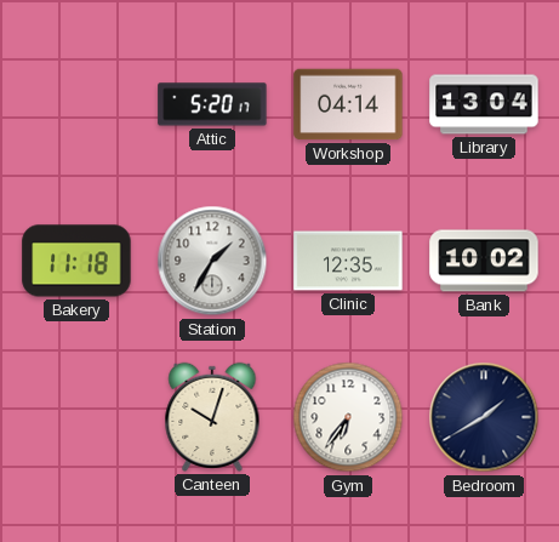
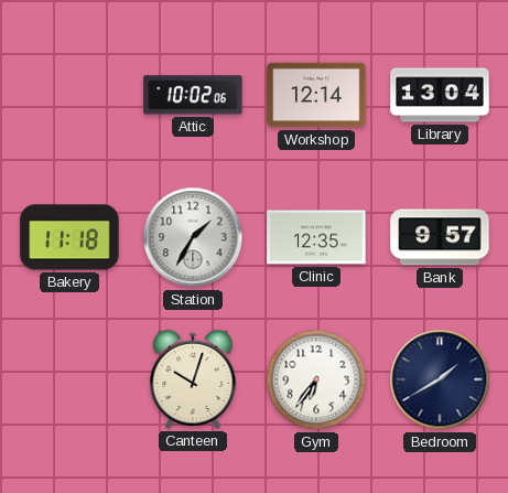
Attic: 5:20 -> 10:02 (193, 95)
Workshop: 04:14 -> 12:14 (316, 95)
Bank: 10:02 -> 9:57 (440, 237)
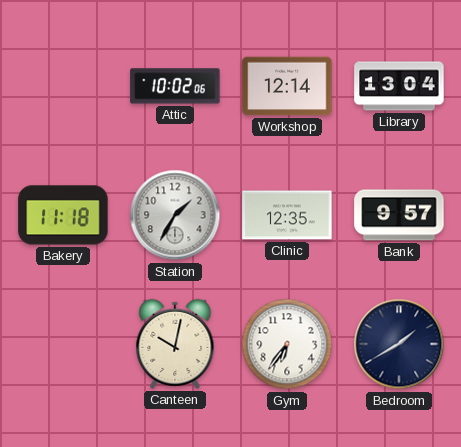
Canteen: 10:03 -> 10:02 (175, 344)
